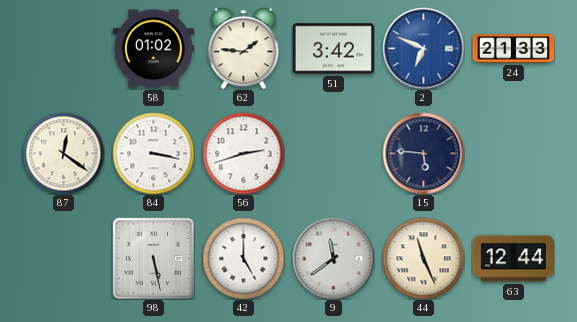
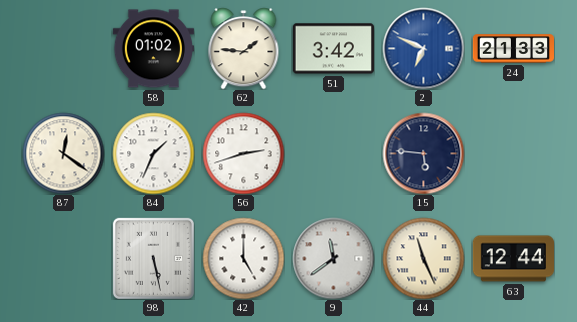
84: 3:17 -> 1:34 (153, 153)
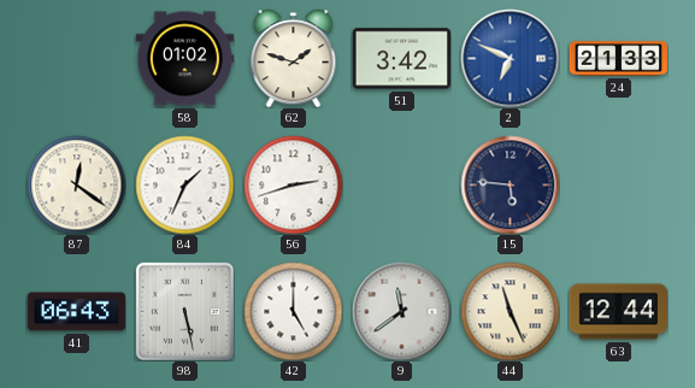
62: 1:46 -> 1:48 (294, 58)
41: none -> 06:43 (76, 312)
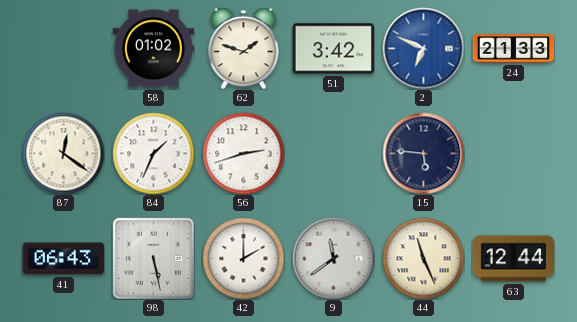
42: 5:00 -> 2:00 (243, 258)
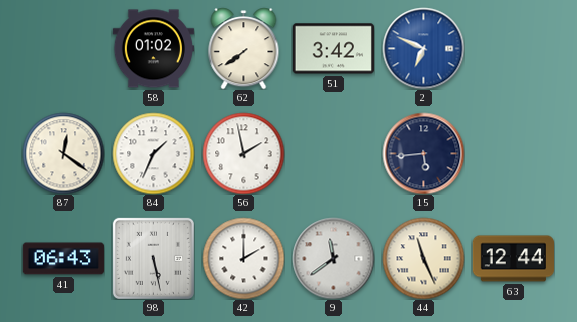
62: 1:48 -> 7:39 (244, 48)
24: 21:33 -> none (513, 49)
56: 2:42 -> 1:58 (243, 153)
15: 5:46 -> 5:44 (423, 153)
